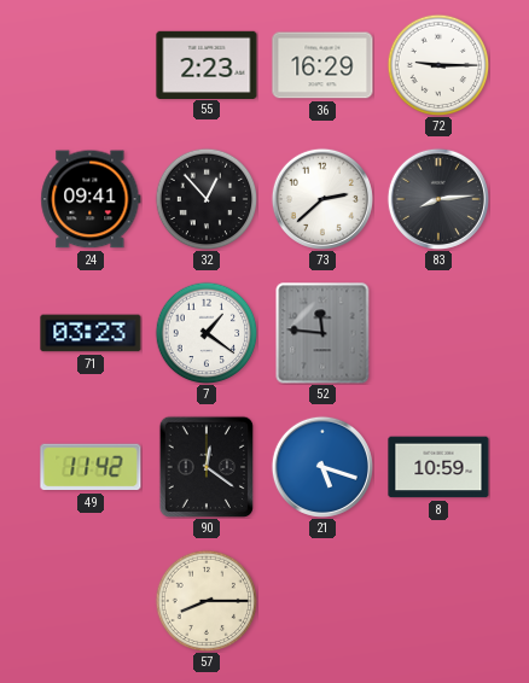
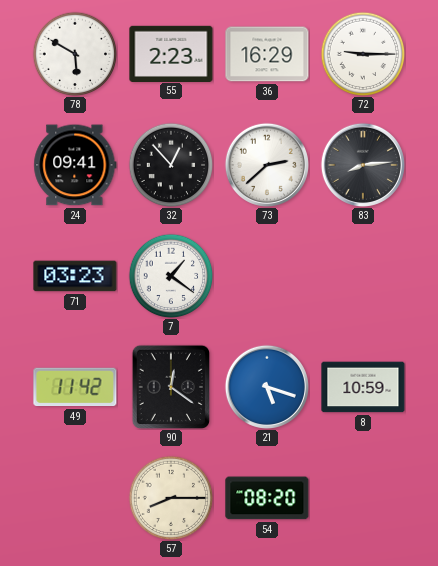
78: none -> 5:50 (75, 54)
52: 11:46 -> none (322, 333)
54: none -> 08:20 (267, 498)
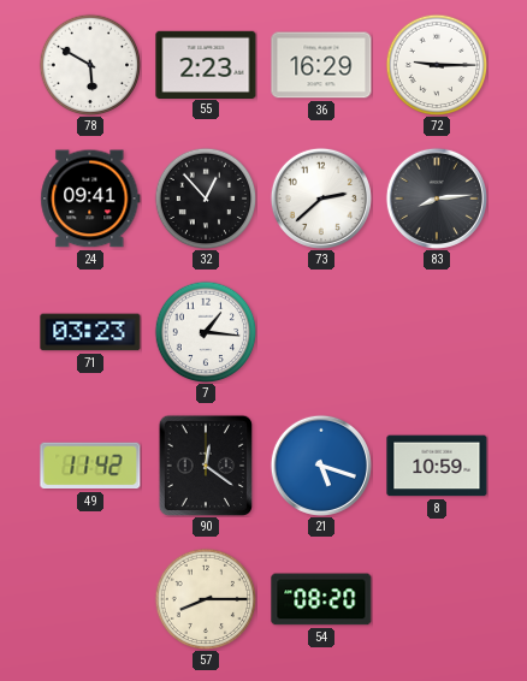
7: 1:21 -> 1:16 (206, 332)
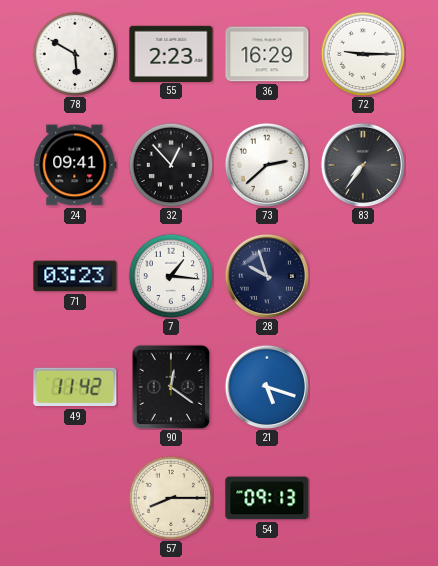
83: 8:14 -> 7:36 (363, 165)
28: none -> 9:57 (267, 276)
8: 10:59 -> none (437, 466)
54: 08:20 -> 09:13 (267, 498)
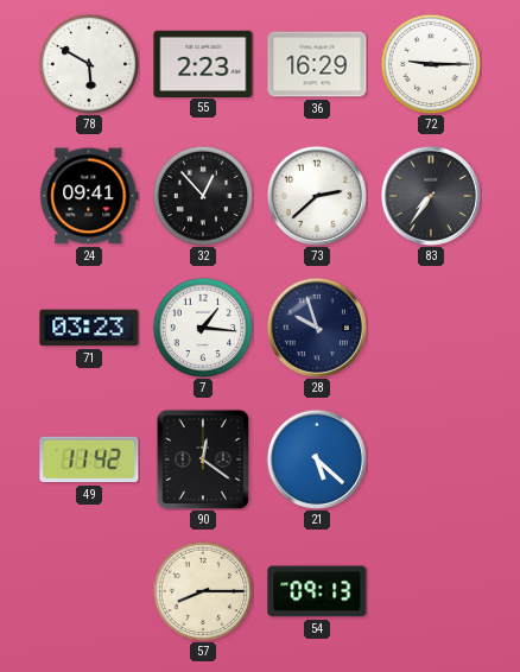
21: 5:18 -> 5:22 (317, 459)
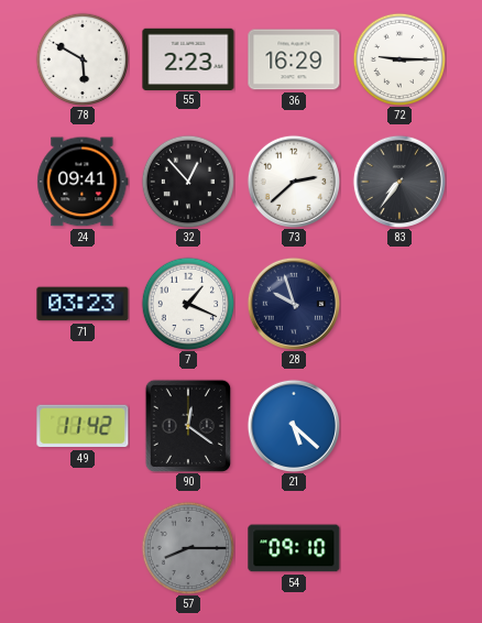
7: 1:16 -> 1:19 (188, 304)
57 dial: cream -> grey (188, 548)
54: 09:13 -> 09:10 (294, 548)
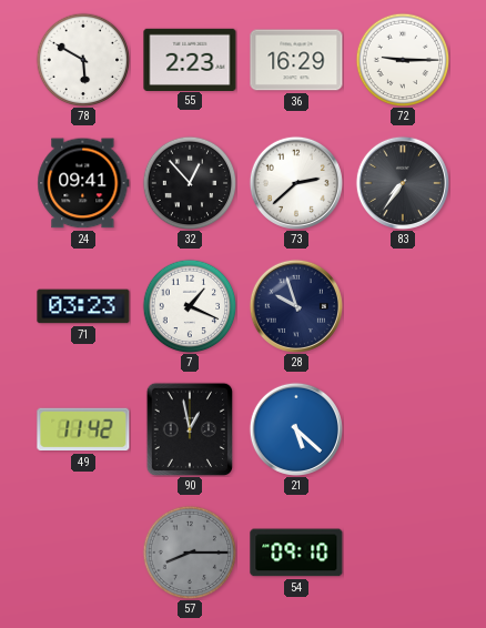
90: 12:21 -> 12:58 (189, 428)
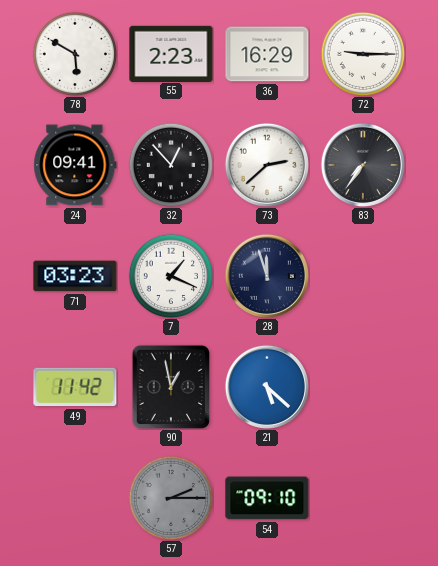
28: 9:57 -> 11:57 (267, 276)
57: 8:15 -> 2:15 (171, 498)
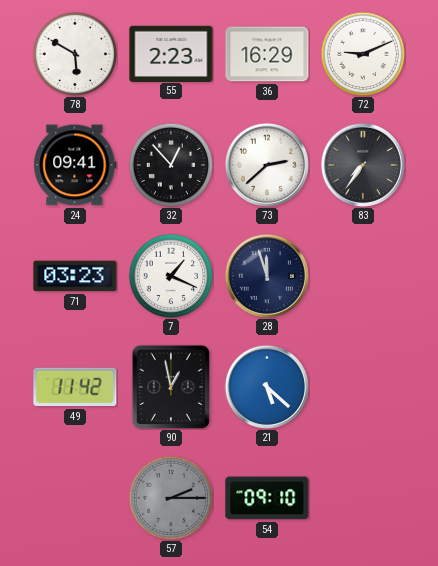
72: 9:15 -> 9:11 (363, 54)
